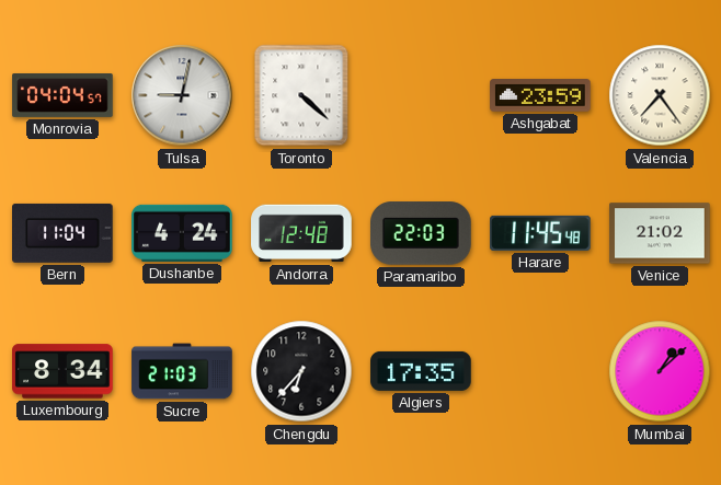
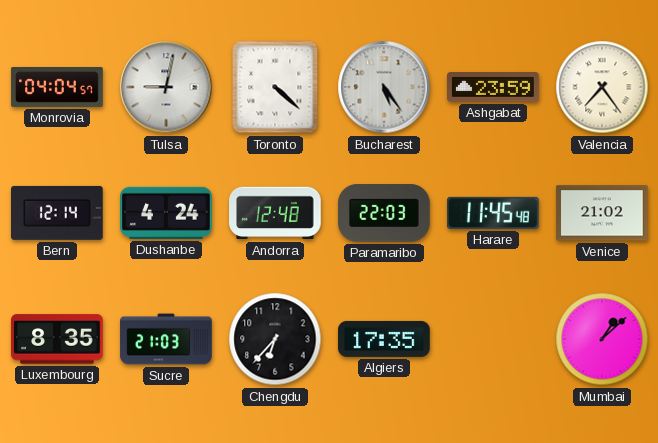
Bucharest: none -> 5:24 (384, 87)
Bern: 11:04 -> 12:14 (58, 213)
Luxembourg: 8:34 -> 8:35 (57, 339)
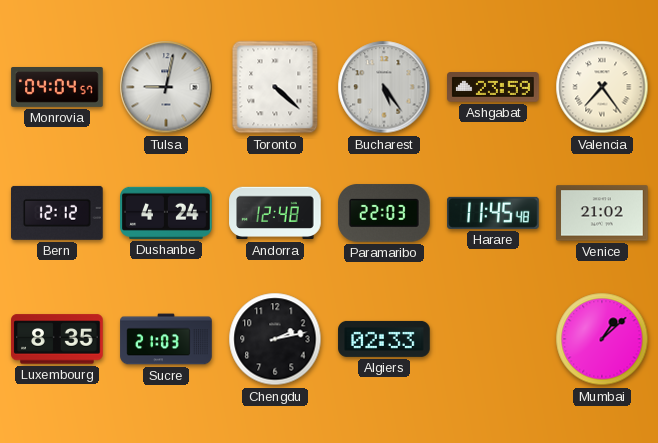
Bern: 12:14 -> 12:12 (58, 213)
Chengdu: 6:37 -> 2:13 (275, 339)
Algiers: 17:35 -> 02:33 (384, 339)
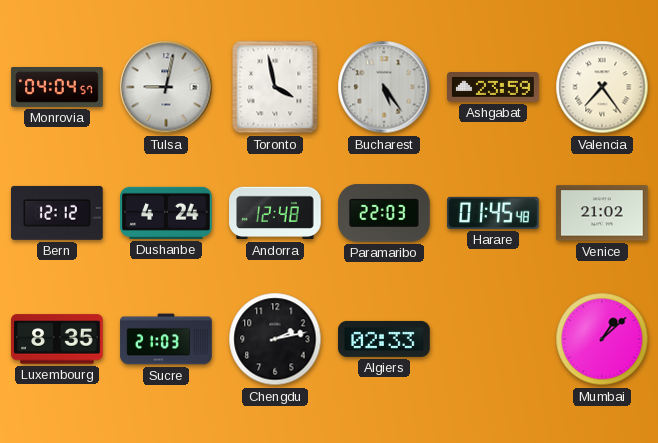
Toronto: 4:22 -> 3:58 (275, 87)
Harare: 11:45 -> 01:45 (493, 213)
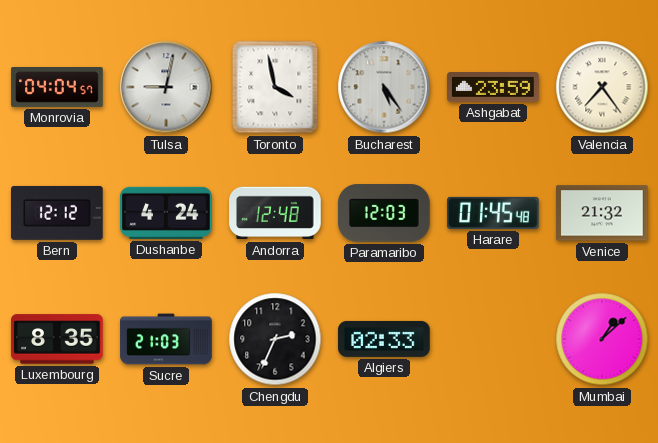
Paramaribo: 22:03 -> 12:03 (385, 213)
Venice: 21:02 -> 21:32 (602, 213)
Chengdu: 2:13 -> 2:34 (275, 339)
